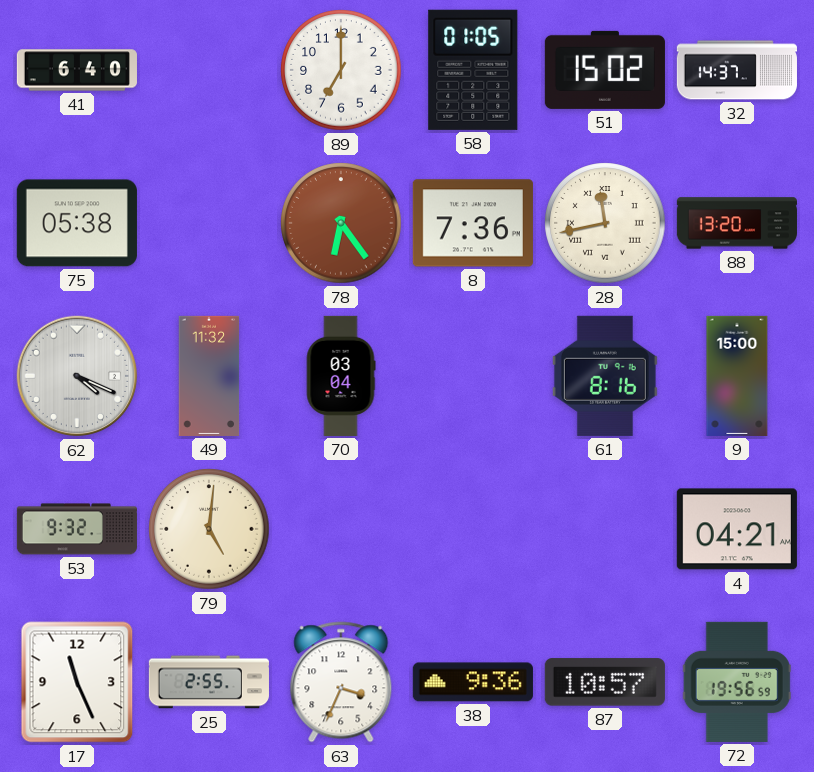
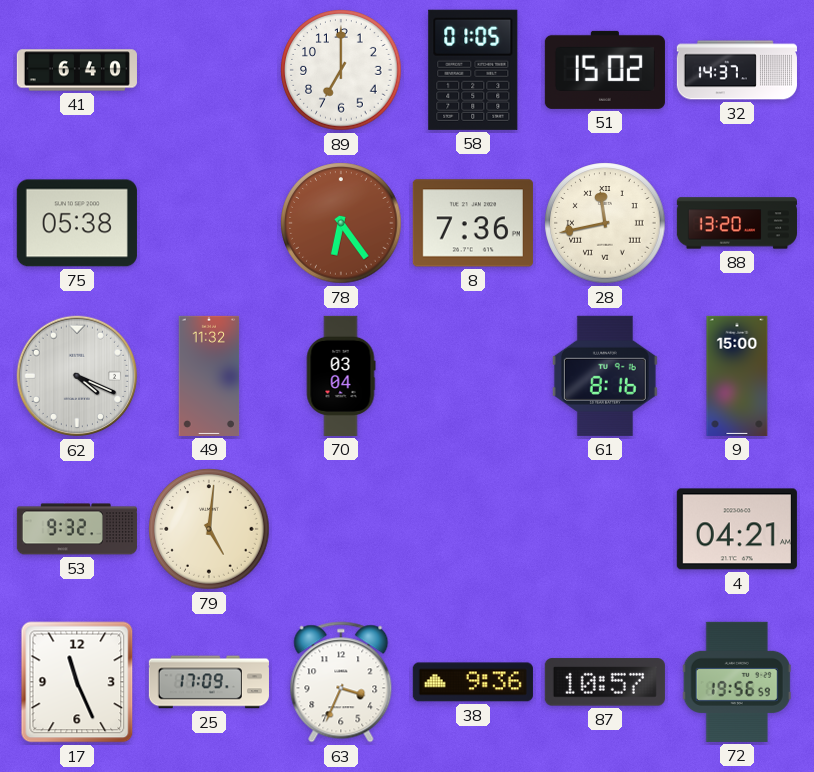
25: 2:55 -> 17:09 (209, 682)
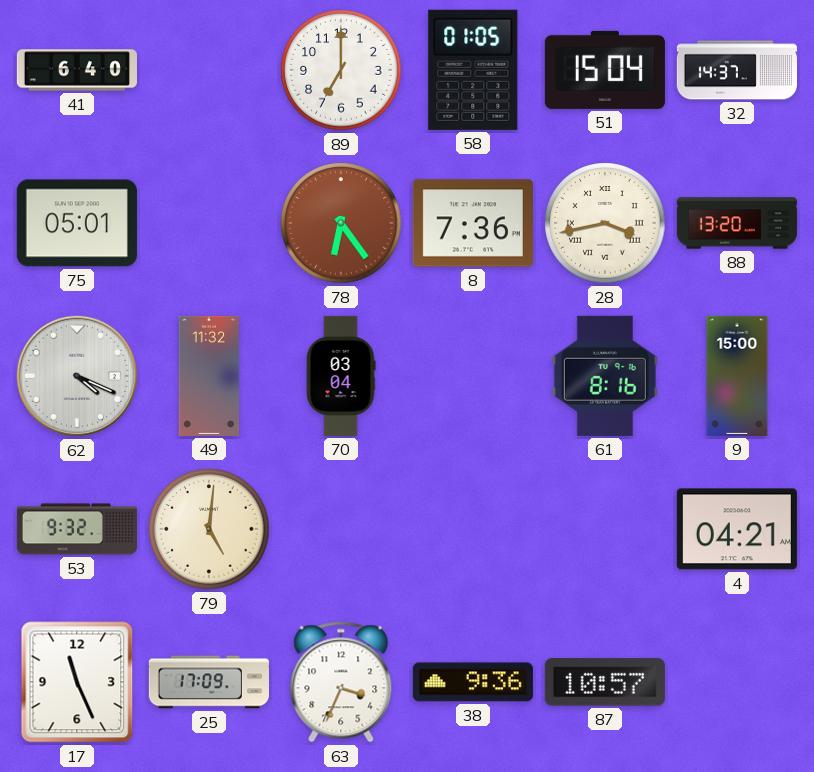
51: 15:02 -> 15:04 (605, 70)
75: 05:38 -> 05:01 (77, 223)
28: 11:43 -> 3:43 (605, 223)
72: 19:56 -> none (737, 682)
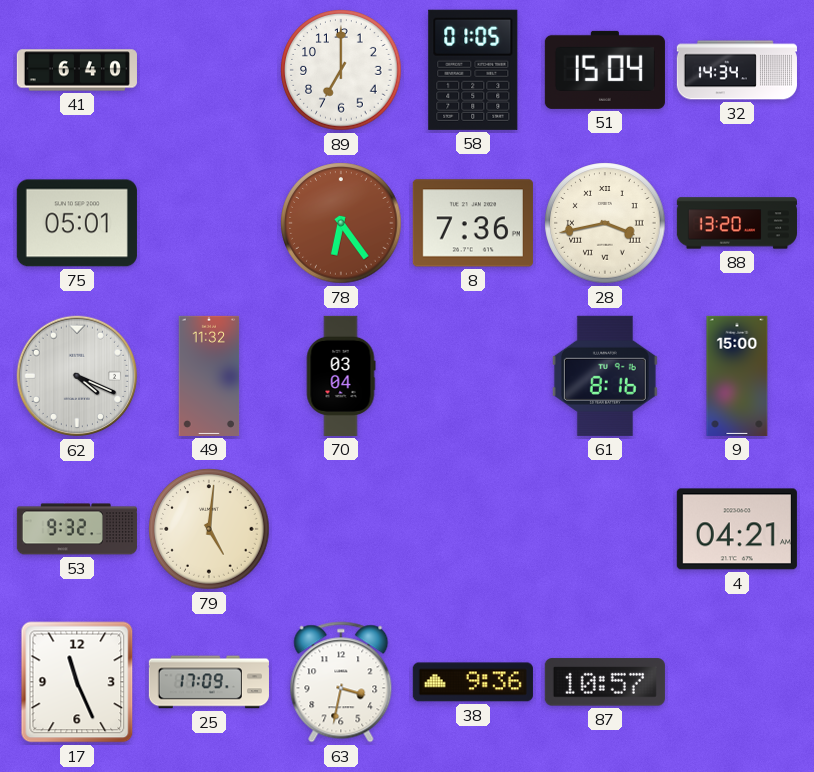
32: 14:37 -> 14:34 (737, 70)
63: 3:34 -> 3:32 (341, 682)
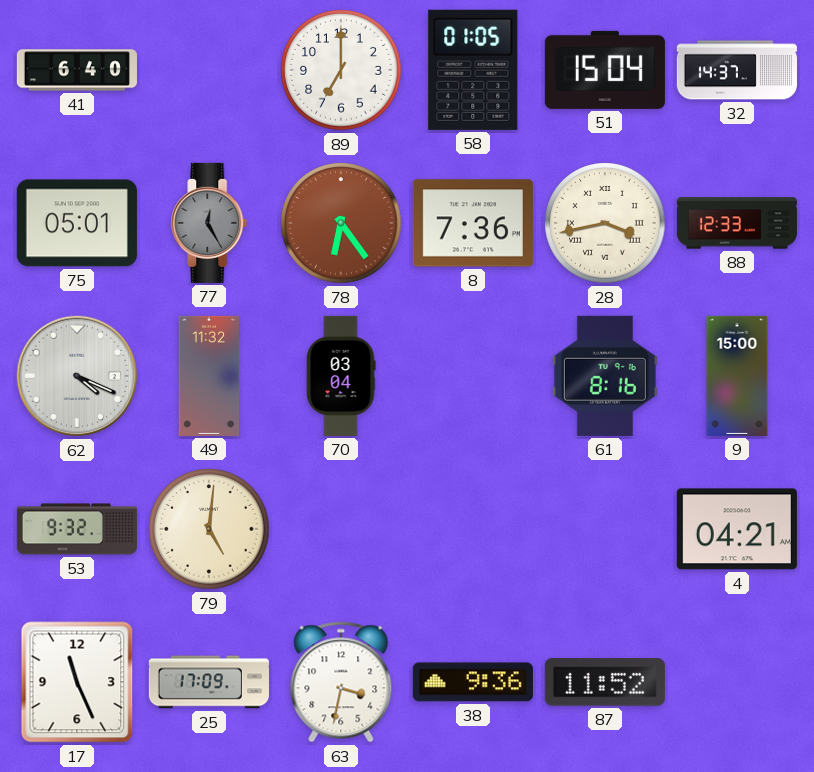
32: 14:34 -> 14:37 (737, 70)
77: none -> 12:25 (209, 223)
88: 13:20 -> 12:33 (737, 223)
87: 10:57 -> 11:52 (605, 682)
